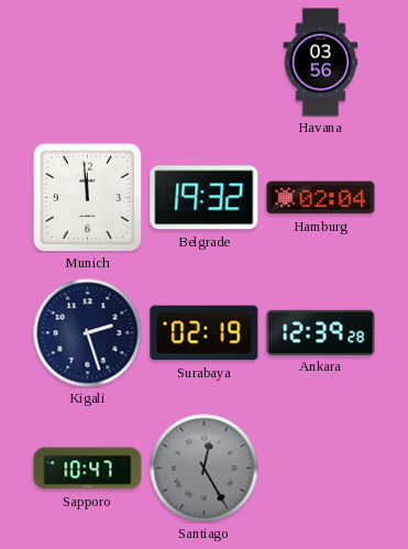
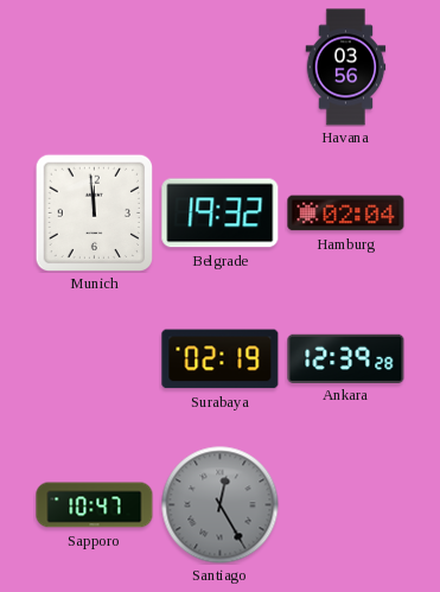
Kigali: 2:27 -> none (88, 333)
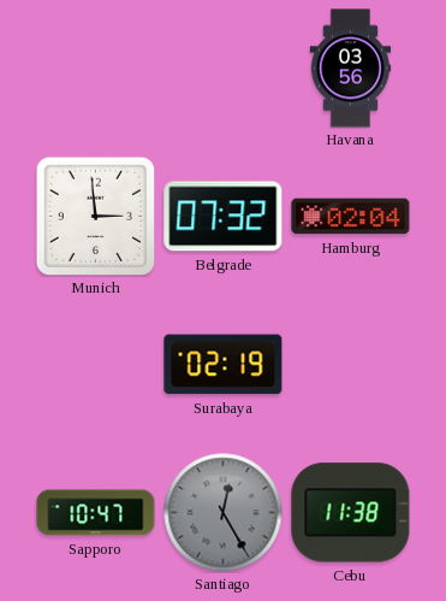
Munich: 11:59 -> 2:59 (95, 216)
Belgrade: 19:32 -> 07:32 (224, 217)
Ankara: 12:39 -> none (346, 358)
Cebu: none -> 11:38 (351, 513)
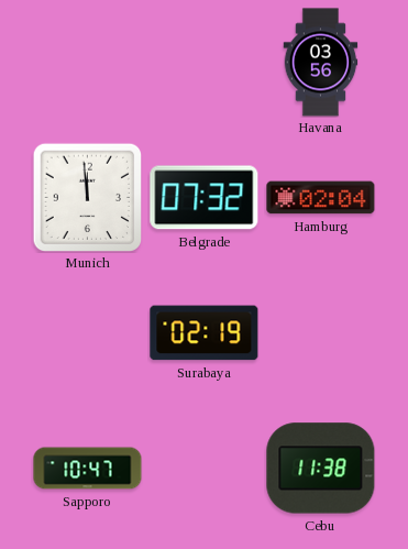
Munich: 2:59 -> 11:59 (87, 197)
Santiago: 12:25 -> none (224, 513)
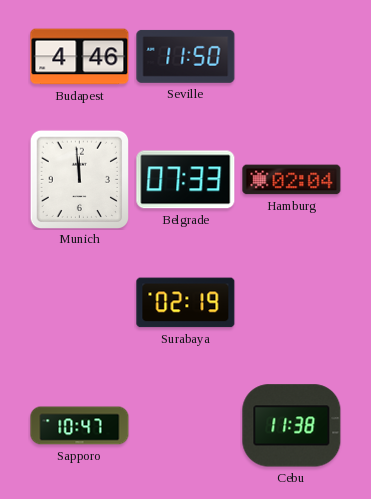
Budapest: none -> 4:46 (80, 57)
Seville: none -> 11:50 (186, 56)
Havana: 03:56 -> none (321, 63)
Belgrade: 07:32 -> 07:33 (186, 180)
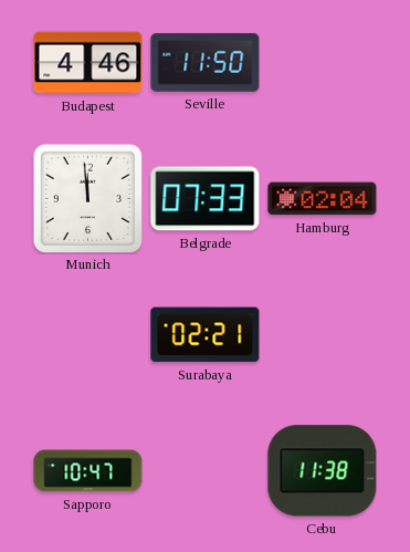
Surabaya: 02:19 -> 02:21 (206, 335)
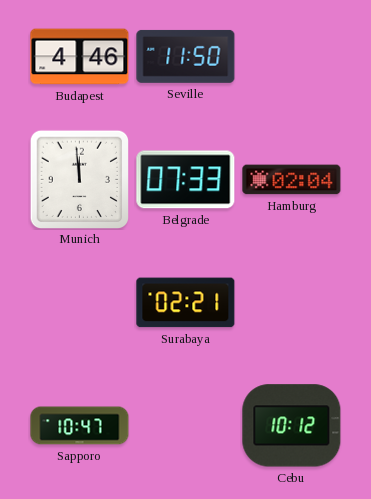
Cebu: 11:38 -> 10:12 (292, 426)
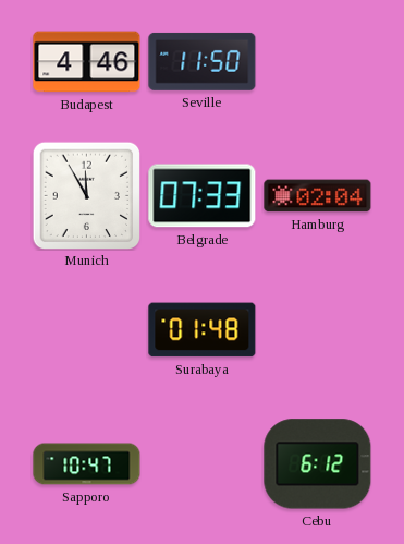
Munich: 11:59 -> 11:55 (86, 195)
Surabaya: 02:21 -> 01:48 (203, 330)
Cebu: 10:12 -> 6:12 (318, 464)
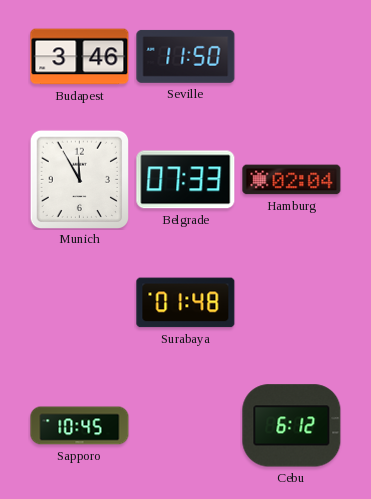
Budapest: 4:46 -> 3:46 (80, 57)
Sapporo: 10:47 -> 10:45 (80, 426)
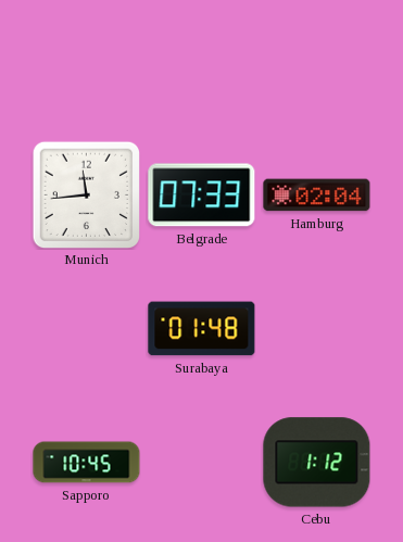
Budapest: 3:46 -> none (80, 57)
Seville: 11:50 -> none (186, 56)
Munich: 11:55 -> 11:44 (86, 194)
Cebu: 6:12 -> 1:12 (317, 463)
